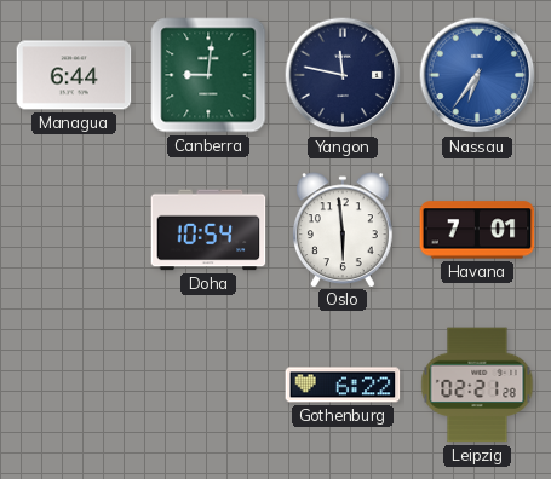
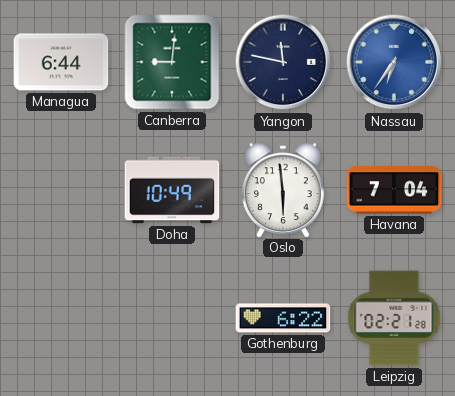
Doha: 10:54 -> 10:49 (172, 190)
Havana: 7:01 -> 7:04 (394, 190)
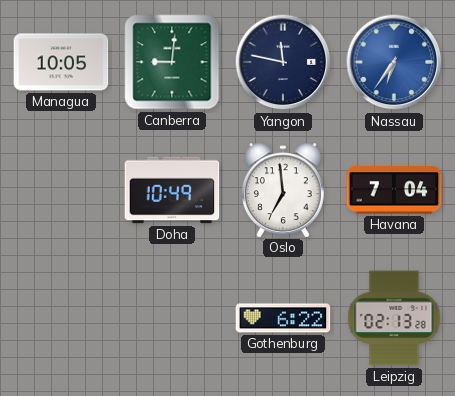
Managua: 6:44 -> 10:05 (61, 62)
Oslo: 5:59 -> 6:59 (283, 190)
Leipzig: 02:21 -> 02:13 (394, 318)
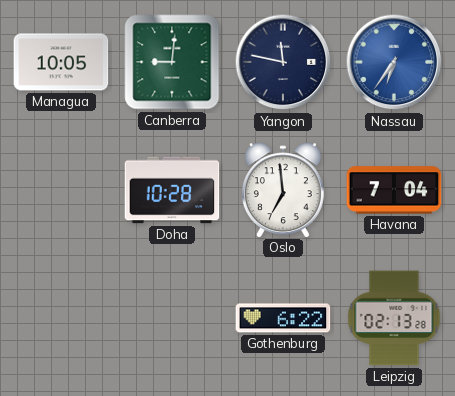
Doha: 10:49 -> 10:28 (172, 190)
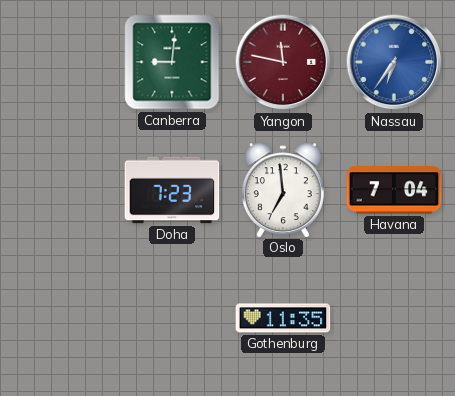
Managua: 10:05 -> none (61, 62)
Yangon dial: navy -> burgundy (283, 62)
Doha: 10:28 -> 7:23 (172, 190)
Gothenburg: 6:22 -> 11:35 (283, 318)
Leipzig: 02:13 -> none (394, 318)
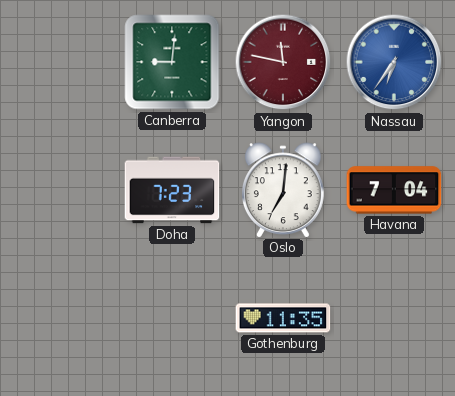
Oslo: 6:59 -> 7:01 (283, 190)
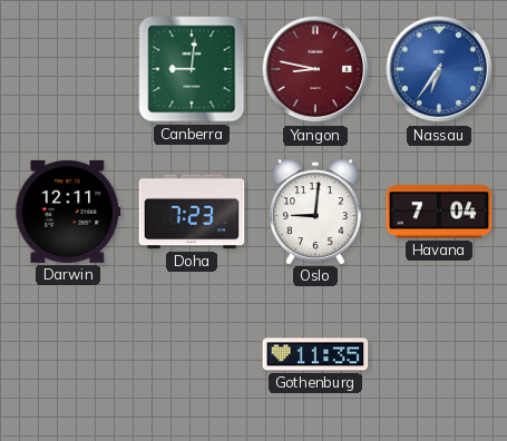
Yangon: 11:47 -> 8:47 (315, 69)
Darwin: none -> 12:11 (68, 212)
Oslo: 7:01 -> 9:01 (315, 212)
